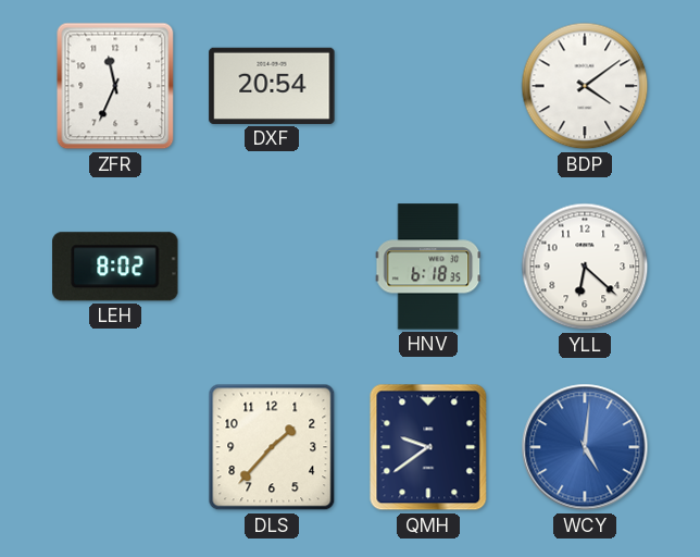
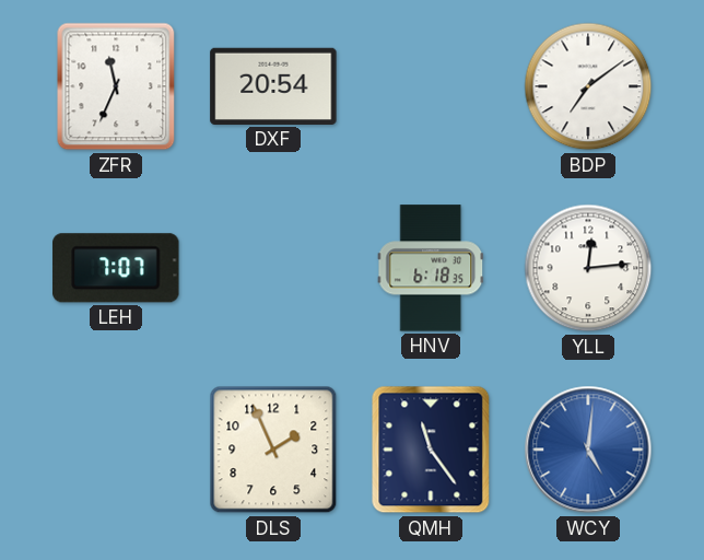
BDP: 4:09 -> 7:09 (588, 86)
LEH: 8:02 -> 7:07 (116, 268)
YLL: 6:22 -> 12:14 (588, 268)
DLS: 1:37 -> 1:56 (273, 450)
QMH: 9:39 -> 11:24 (431, 450)
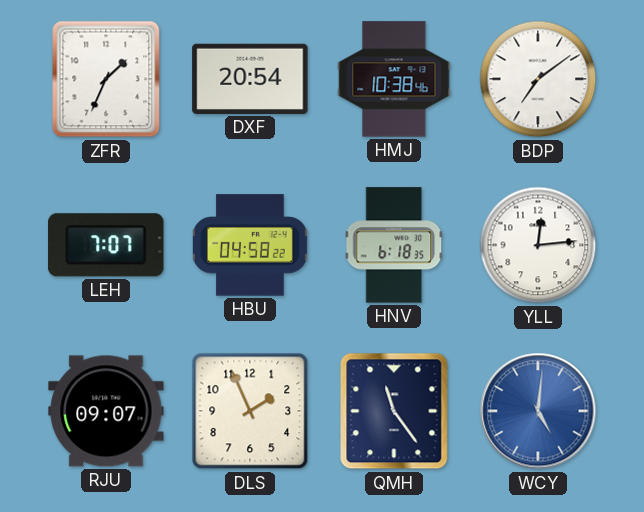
ZFR: 11:34 -> 1:34 (106, 79)
HMJ: none -> 10:38 (394, 79)
HBU: none -> 04:58 (251, 245)
RJU: none -> 09:07 (106, 411)
